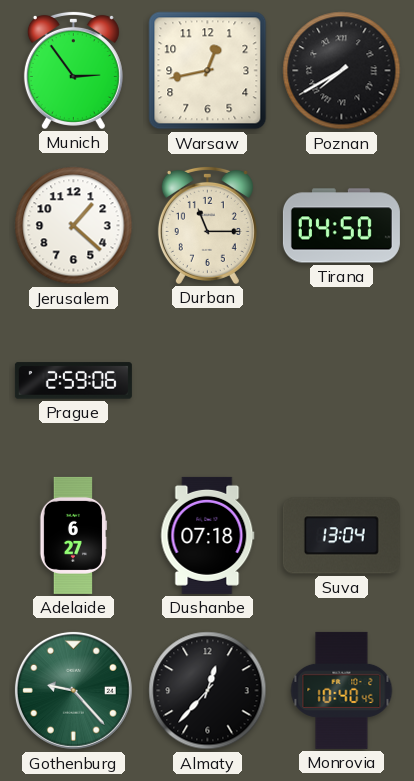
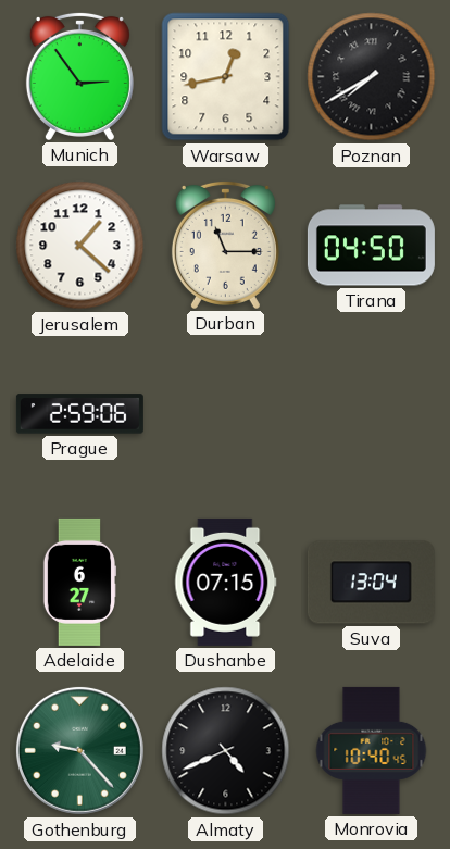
Dushanbe: 07:18 -> 07:15 (226, 582)
Almaty: 12:37 -> 4:41 (226, 751)
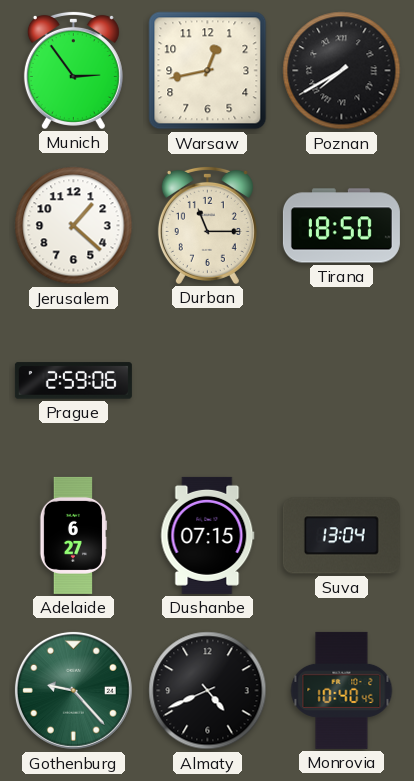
Tirana: 04:50 -> 18:50 (341, 226)
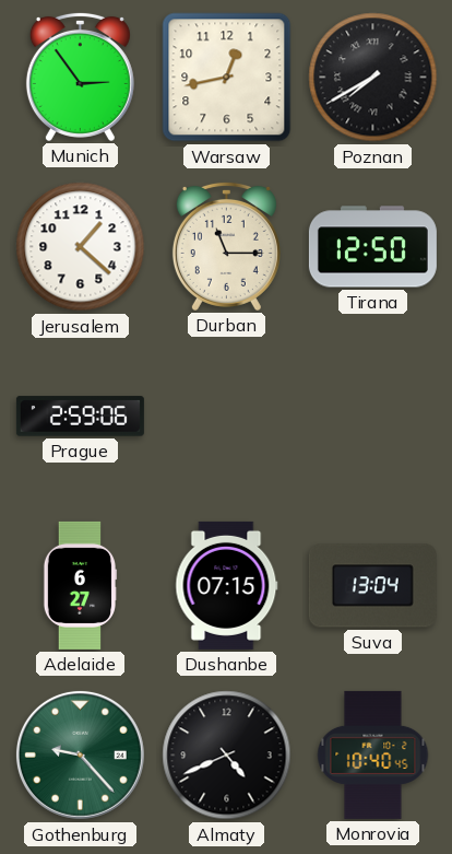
Tirana: 18:50 -> 12:50 (372, 247)
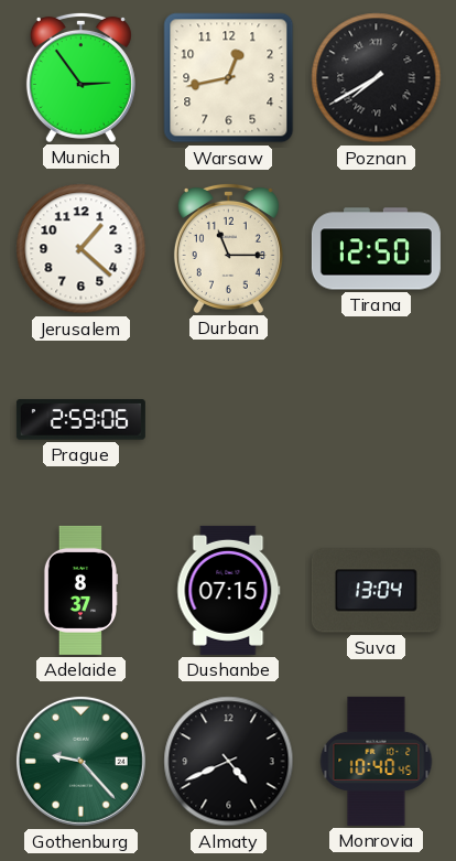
Adelaide: 6:27 -> 8:37 (80, 590)
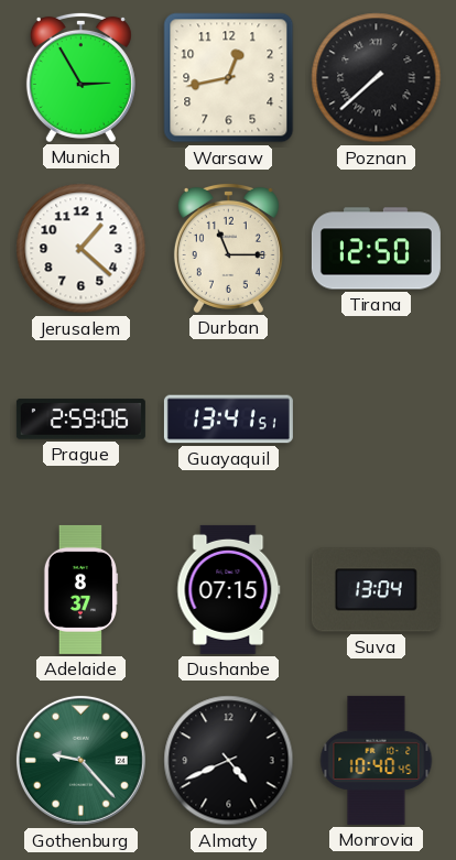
Munich: 2:54 -> 2:55 (80, 77)
Poznan: 7:40 -> 7:38 (377, 78)
Guayaquil: none -> 13:41 (228, 420)
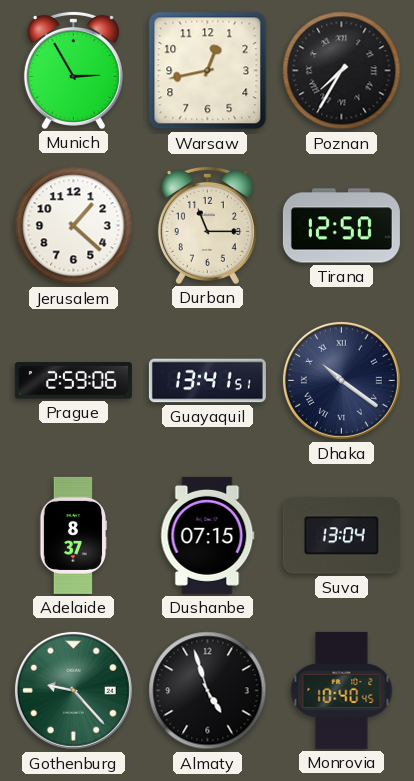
Poznan: 7:38 -> 7:35 (342, 71)
Dhaka: none -> 10:21 (341, 380)
Almaty: 4:41 -> 4:57 (208, 691)
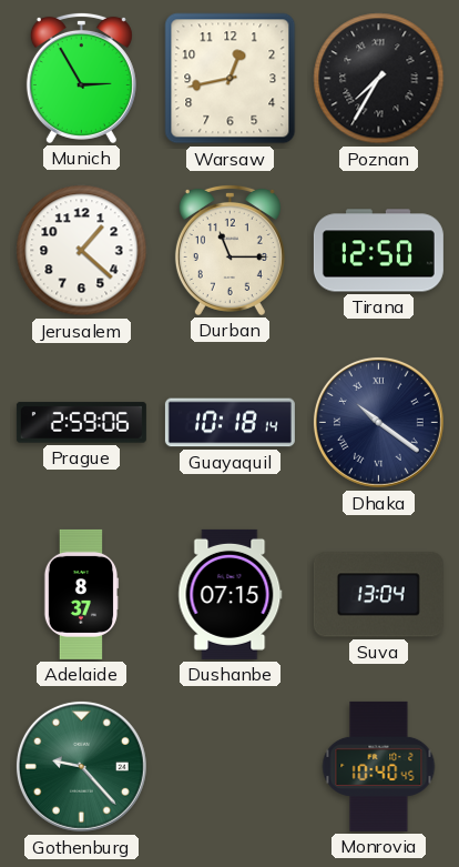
Guayaquil: 13:41 -> 10:18 (229, 423)
Almaty: 4:57 -> none (208, 691)
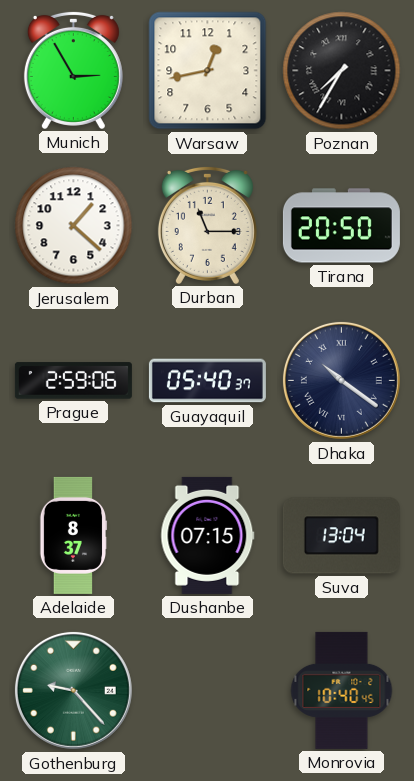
Tirana: 12:50 -> 20:50 (341, 226)
Guayaquil: 10:18 -> 05:40 (207, 381)
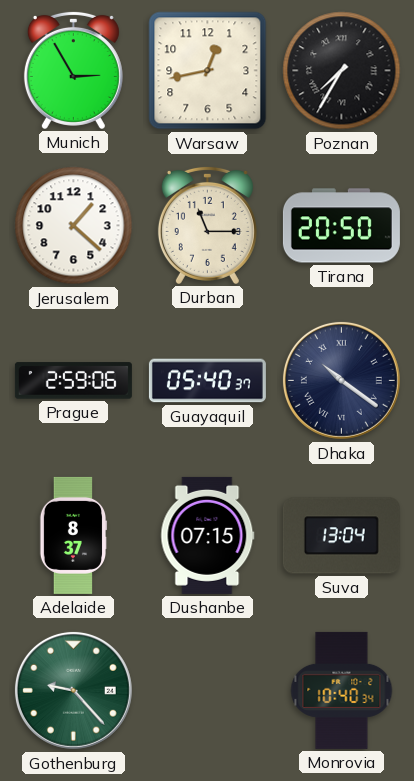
Monrovia: 10:40:45 -> 10:40:34 (342, 690)
